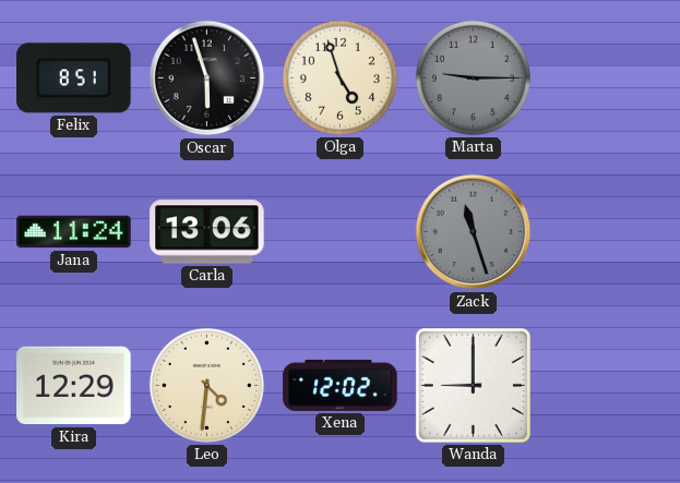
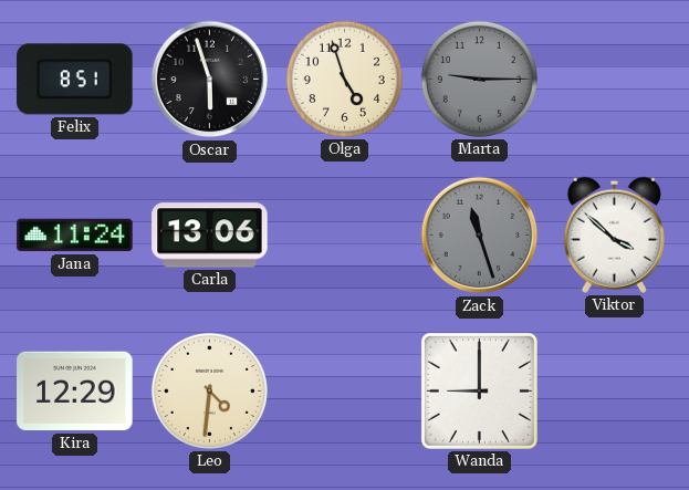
Viktor: none -> 3:52 (614, 234)
Xena: 12:02 -> none (341, 385)
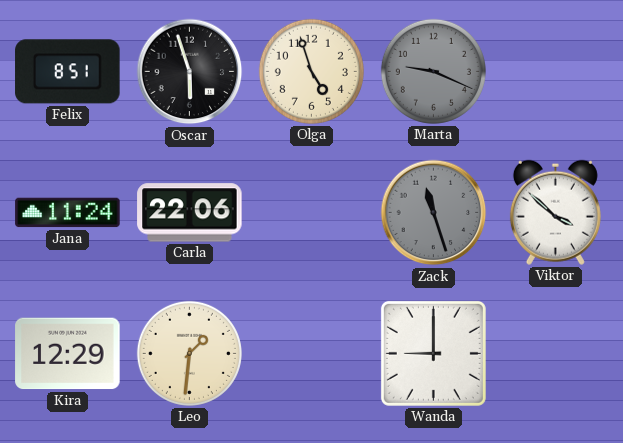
Marta: 9:15 -> 9:19 (433, 71)
Carla: 13:06 -> 22:06 (190, 213)
Leo: 4:31 -> 1:31 (189, 353)
